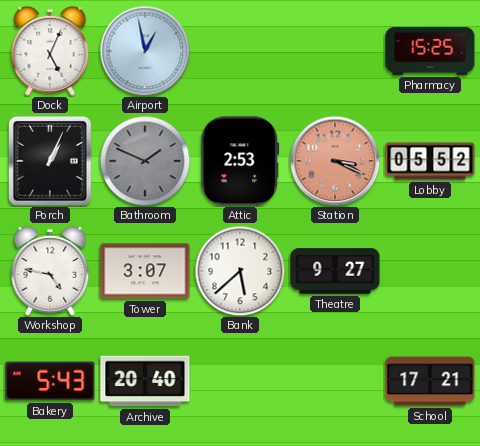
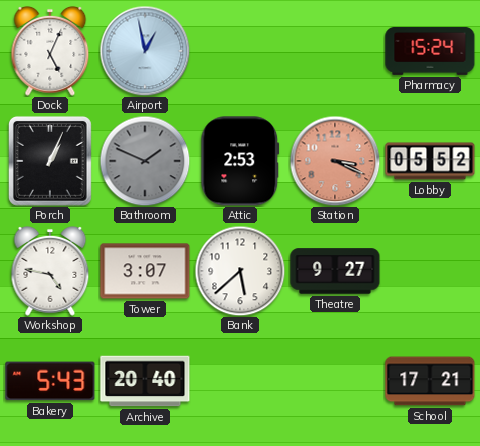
Pharmacy: 15:25 -> 15:24 (430, 51)
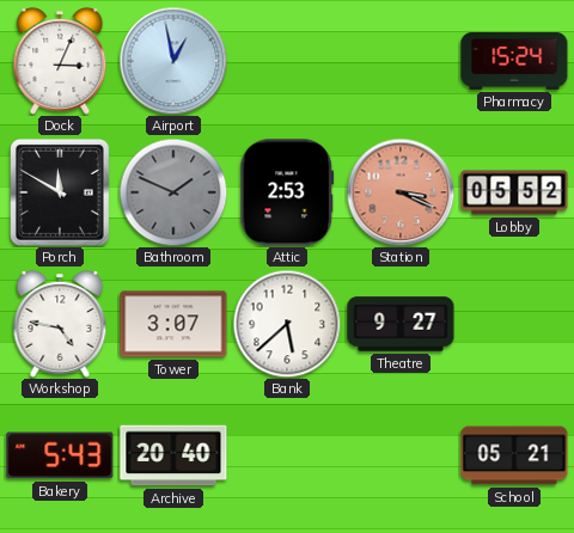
Dock: 5:04 -> 3:04 (60, 61)
Porch: 1:04 -> 11:50 (60, 192)
School: 17:21 -> 05:21 (514, 455)
